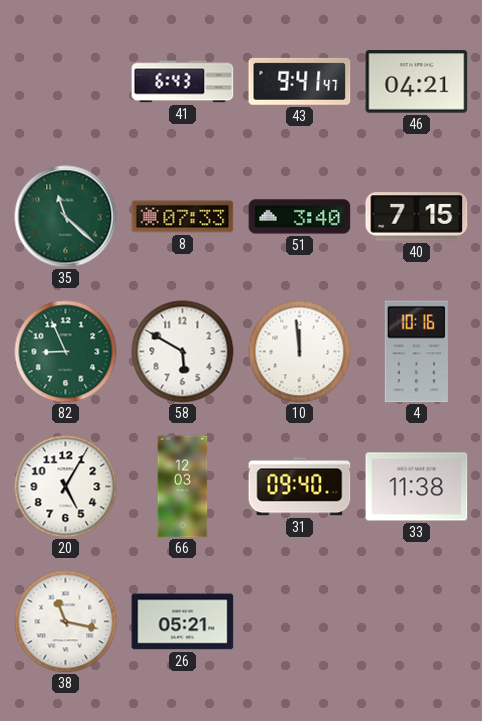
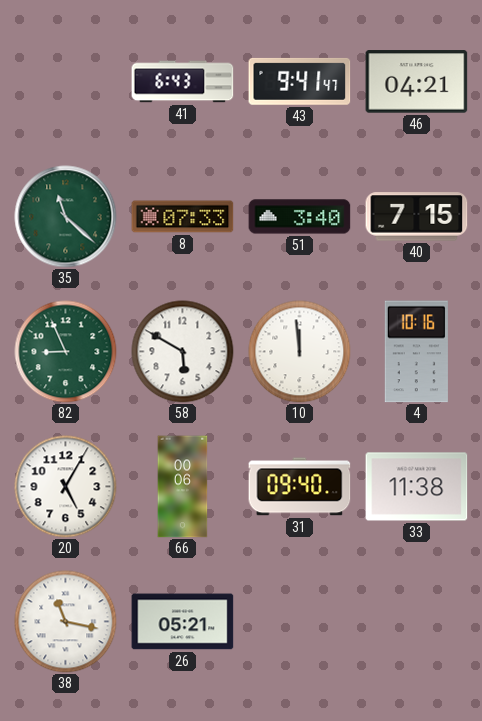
66: 12:03 -> 00:06 (183, 487)
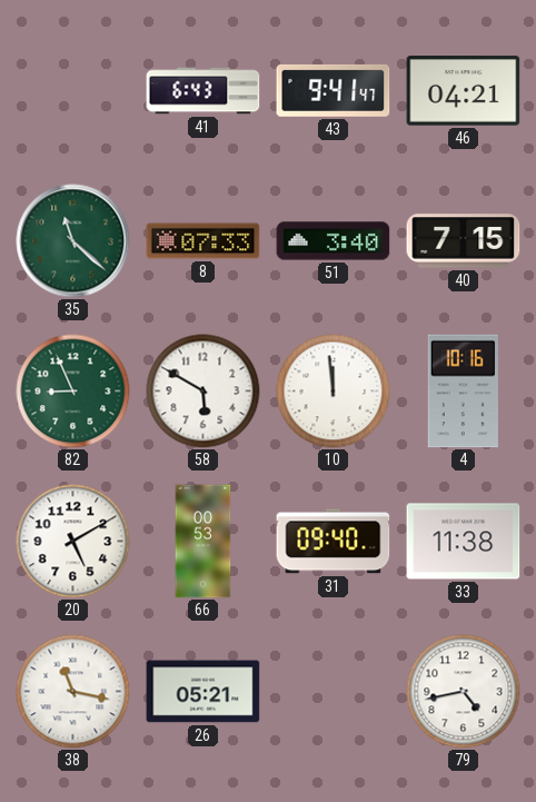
20: 5:05 -> 5:10 (73, 542)
66: 00:06 -> 00:53 (204, 542)
79: none -> 4:43 (464, 692)
